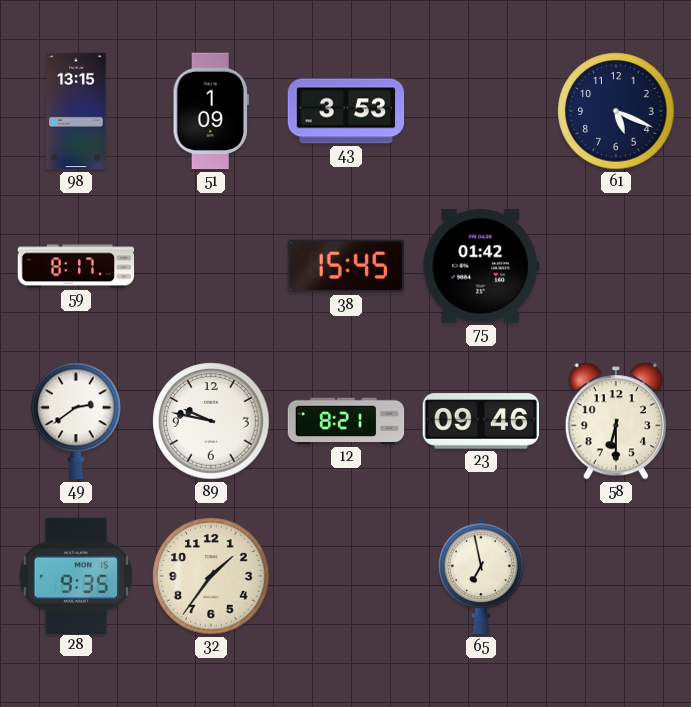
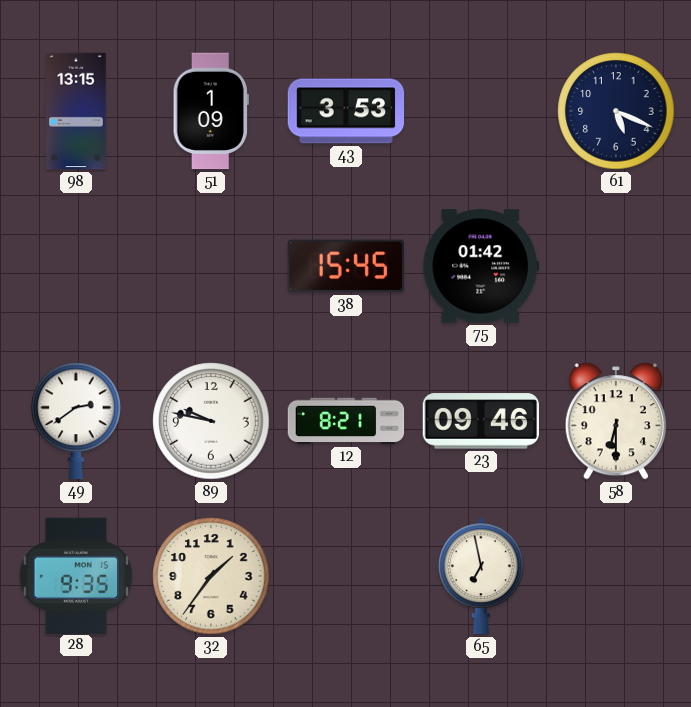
59: 8:17 -> none (76, 266)
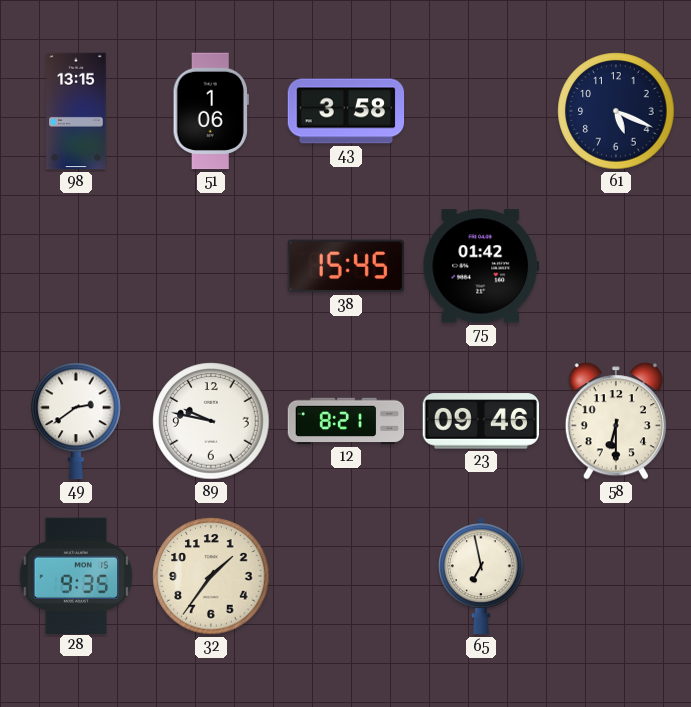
51: 1:09 -> 1:06 (211, 111)
43: 3:53 -> 3:58 (346, 111)
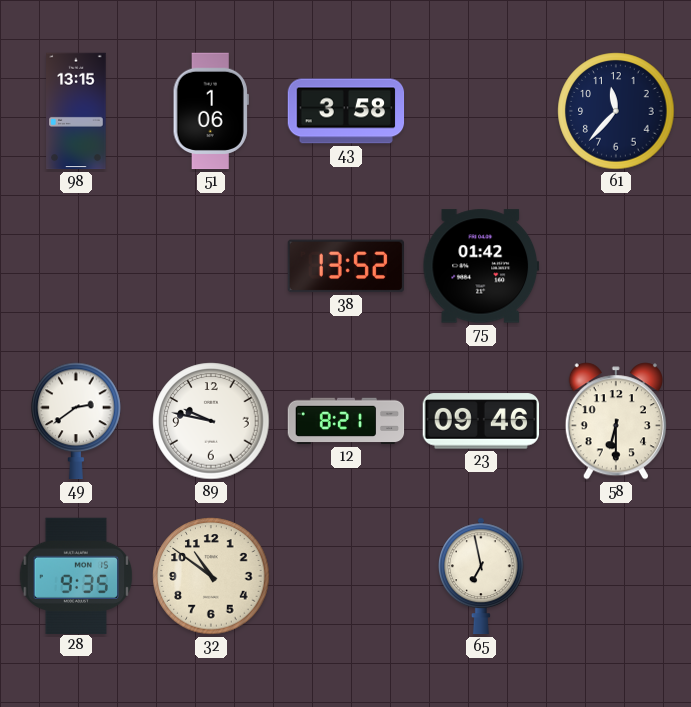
61: 5:19 -> 11:37 (616, 111)
38: 15:45 -> 13:52 (345, 266)
32: 1:36 -> 10:51 (211, 576)
